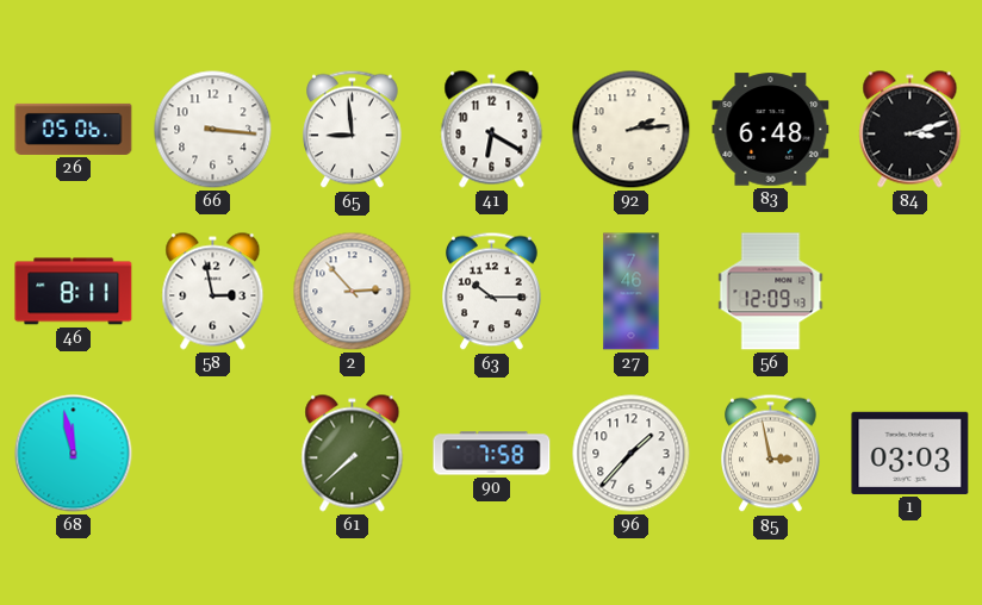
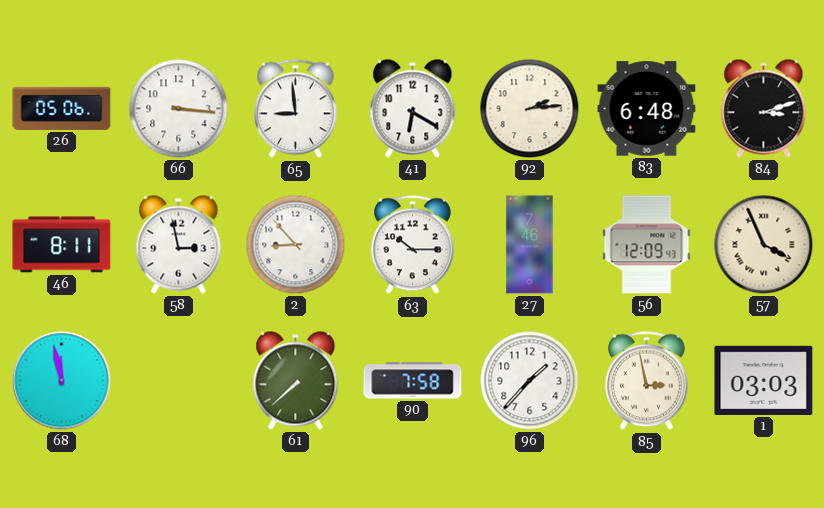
2: 2:53 -> 8:53 (296, 245)
57: none -> 3:56 (764, 245)
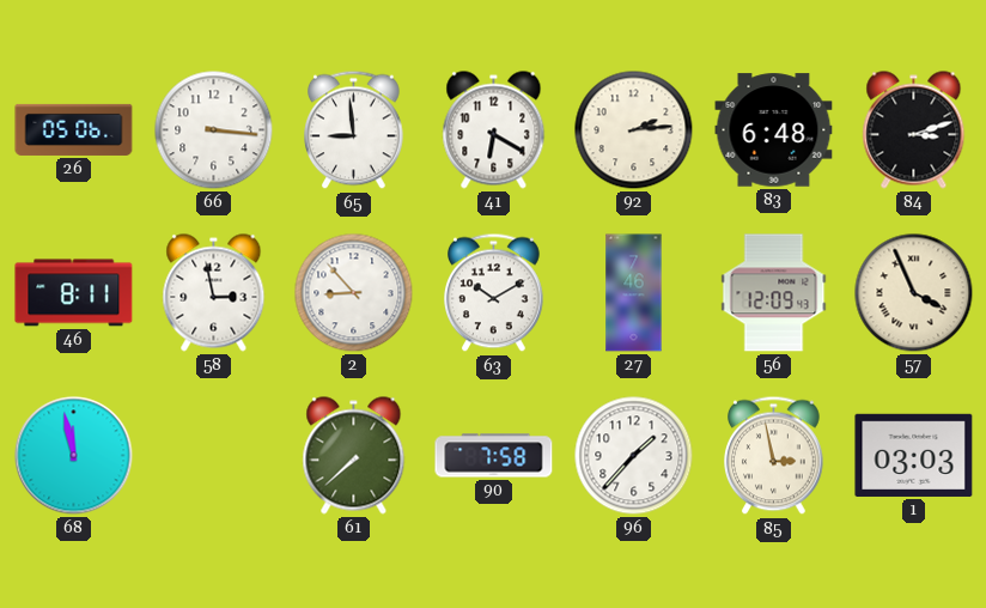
63: 10:15 -> 10:10 (494, 293)
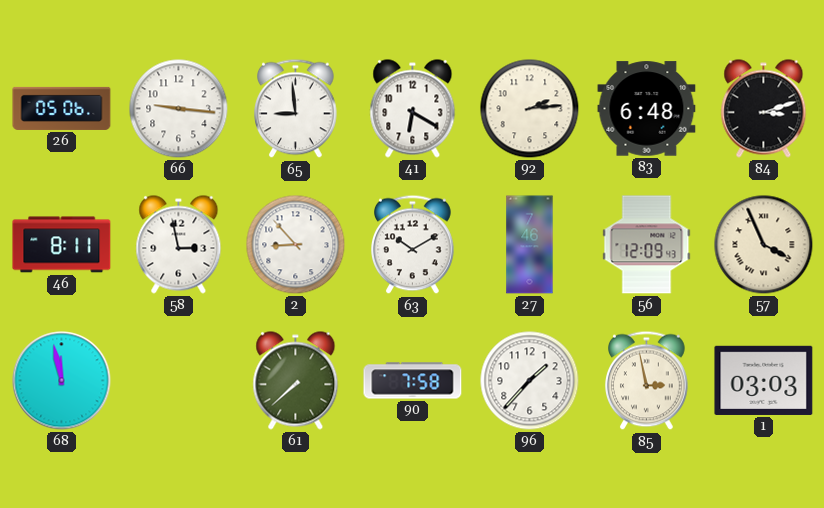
66: 3:16 -> 9:16 (179, 109)
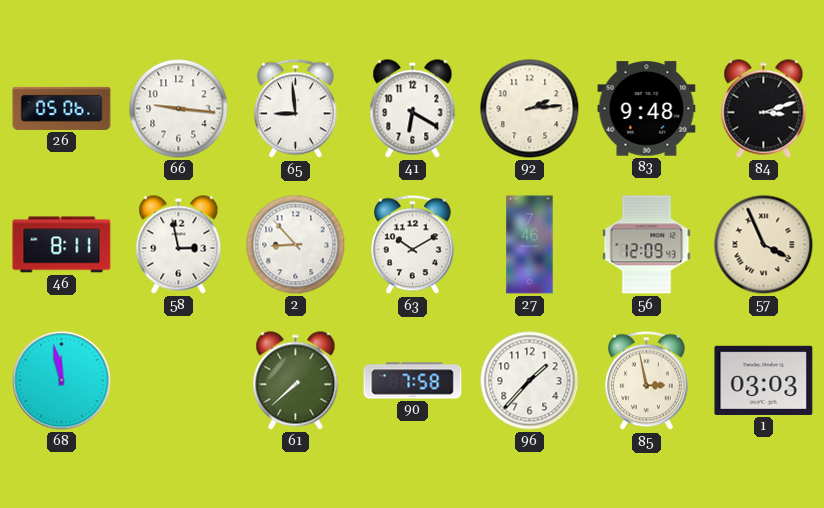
83: 6:48 -> 9:48 (647, 109)
